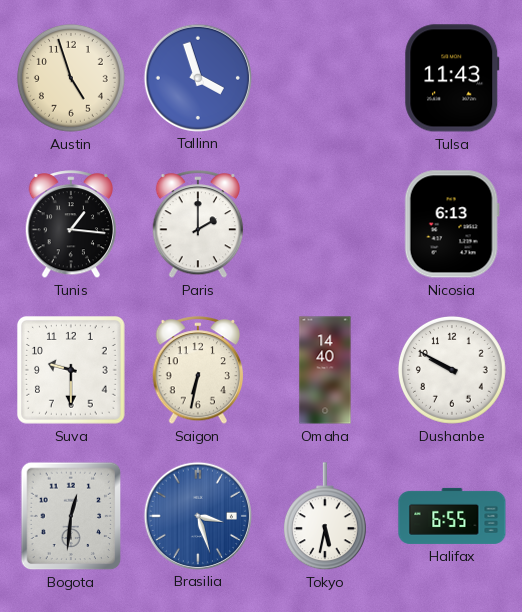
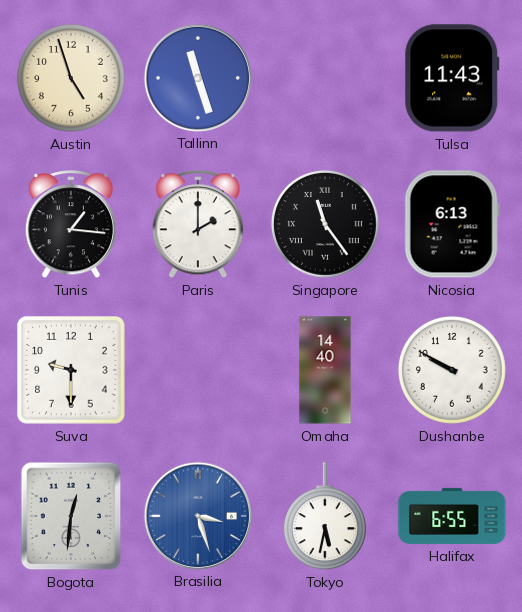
Tallinn: 3:57 -> 11:27 (197, 77)
Singapore: none -> 11:24 (325, 224)
Saigon: 6:32 -> none (198, 371)
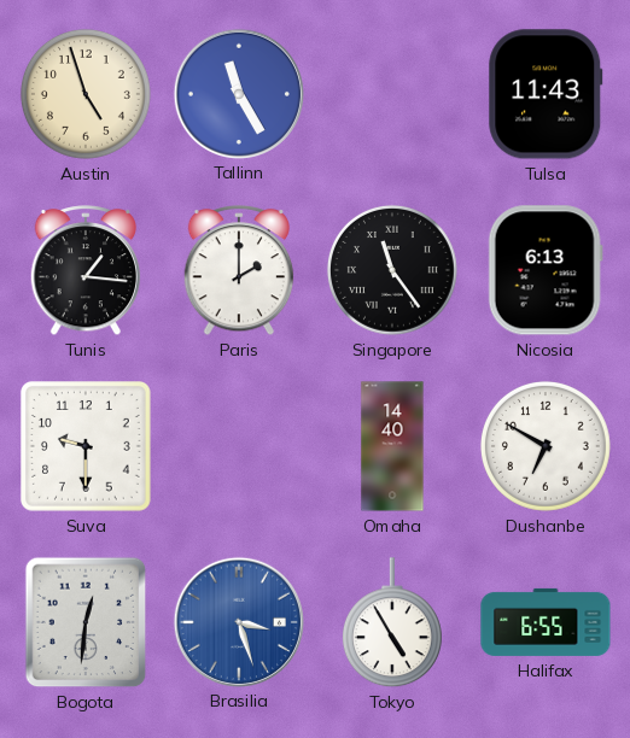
Tallinn: 11:27 -> 11:25 (238, 93)
Dushanbe: 9:50 -> 6:50 (546, 446)
Tokyo: 5:32 -> 4:55 (392, 623)
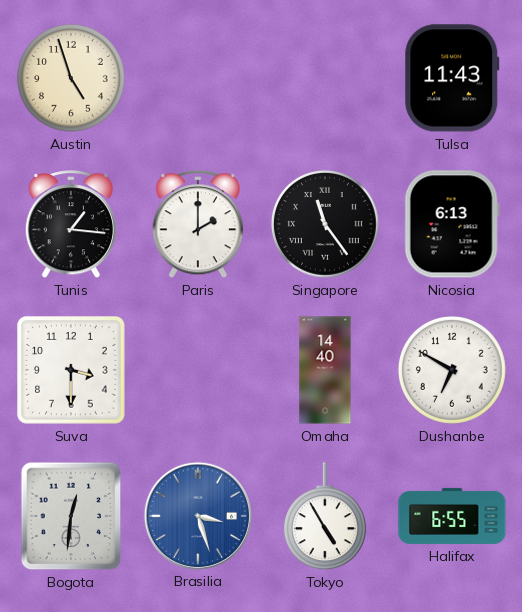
Tallinn: 11:25 -> none (238, 93)
Suva: 9:30 -> 3:30 (72, 371)
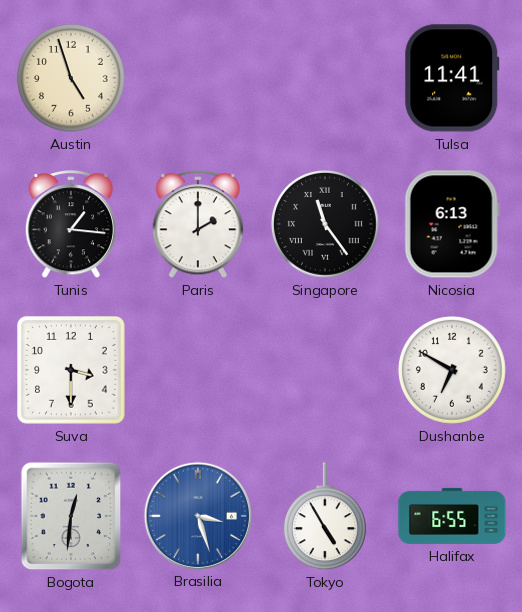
Tulsa: 11:43 -> 11:41 (452, 78)
Omaha: 14:40 -> none (325, 370)
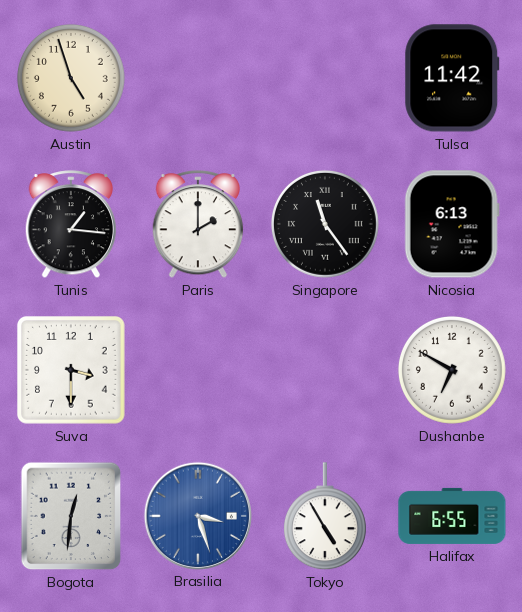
Tulsa: 11:41 -> 11:42 (452, 78)
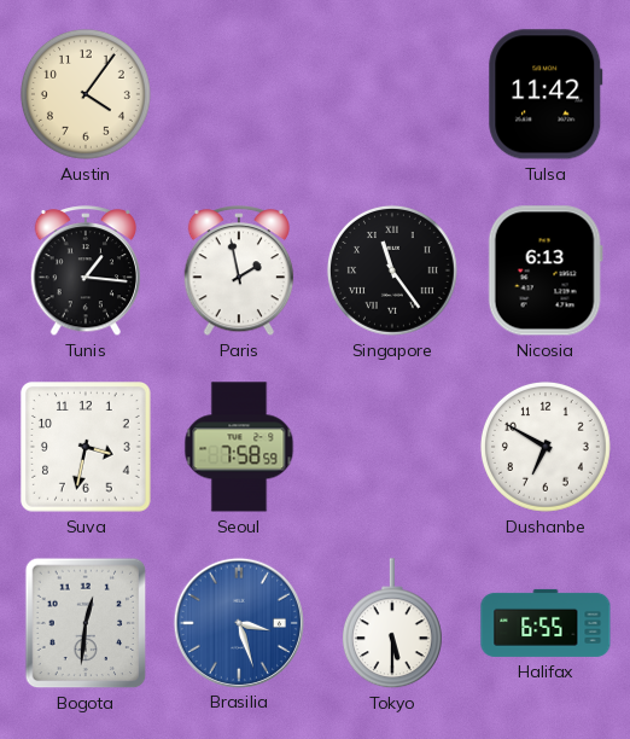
Austin: 4:57 -> 4:06 (86, 94)
Paris: 2:00 -> 1:58 (239, 272)
Suva: 3:30 -> 3:32 (87, 448)
Seoul: none -> 7:58 (239, 447)
Tokyo: 4:55 -> 5:30 (392, 624)
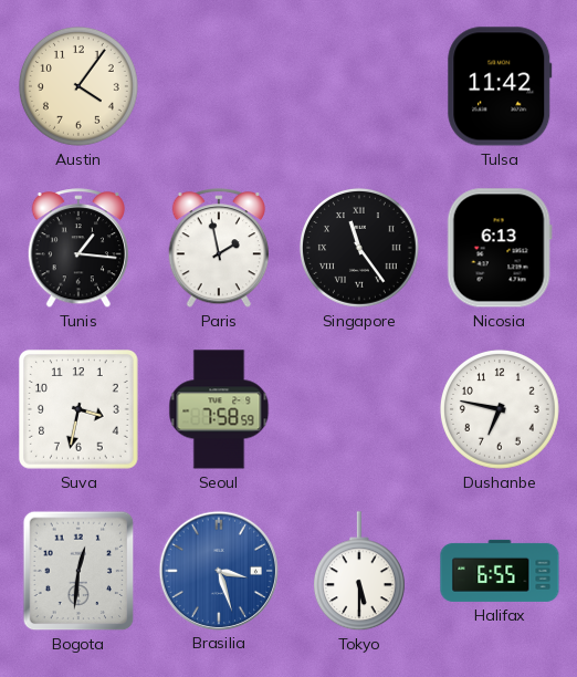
Dushanbe: 6:50 -> 6:47 (500, 409)
